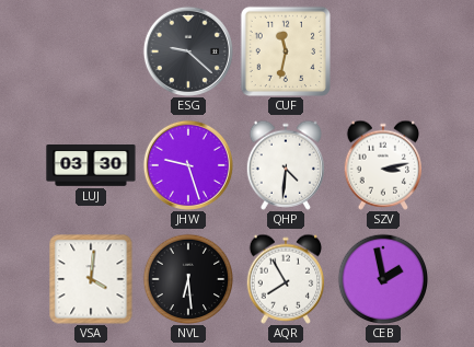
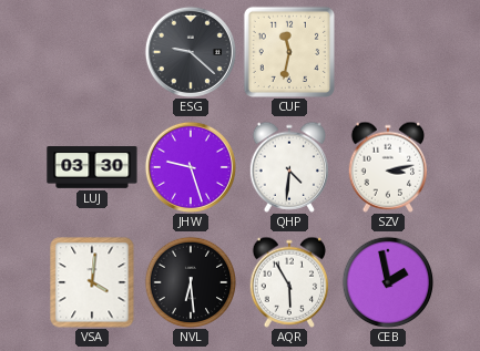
AQR: 7:55 -> 5:55 (288, 282)
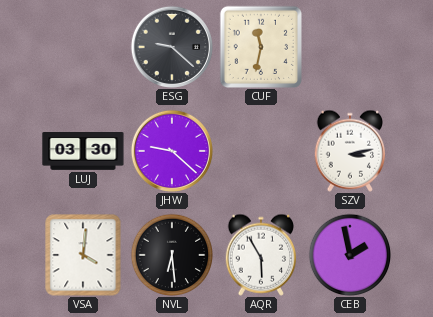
JHW: 9:27 -> 9:22 (172, 151)
QHP: 4:31 -> none (288, 167)
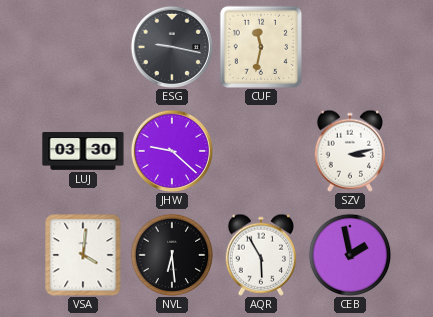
ESG: 9:22 -> 9:17 (172, 47)
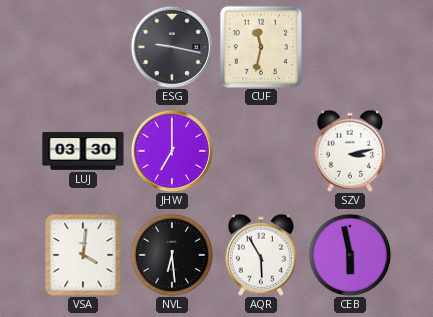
JHW: 9:22 -> 7:00 (172, 151)
CEB: 1:58 -> 5:58 (350, 255)
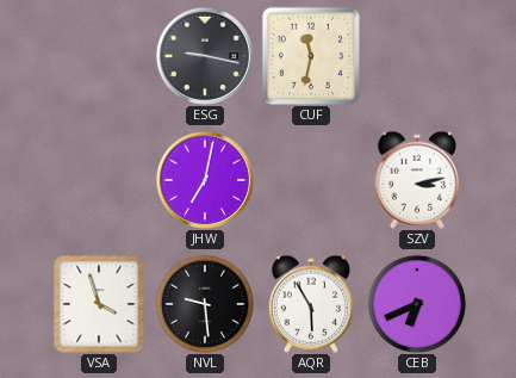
LUJ: 03:30 -> none (83, 152)
JHW: 7:00 -> 7:02 (205, 180)
VSA: 4:01 -> 3:57 (99, 304)
NVL: 6:29 -> 9:29 (205, 304)
CEB: 5:58 -> 6:41 (417, 304)
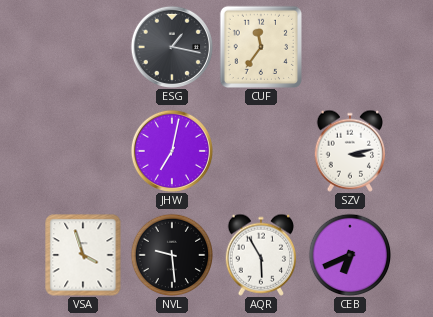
ESG: 9:17 -> 1:17 (172, 47)
CUF: 11:32 -> 11:36 (260, 46)
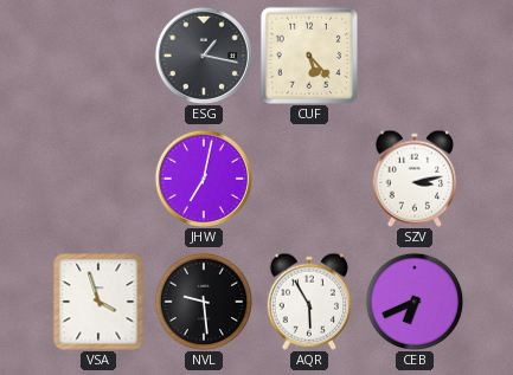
CUF: 11:36 -> 5:23 (308, 54)
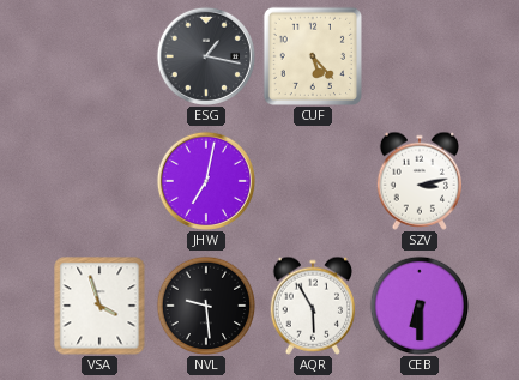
CEB: 6:41 -> 6:30 (420, 306)
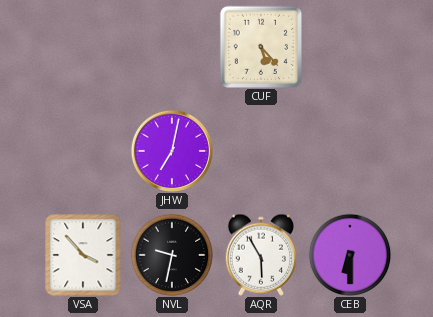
ESG: 1:17 -> none (206, 56)
SZV: 3:13 -> none (418, 181)
VSA: 3:57 -> 3:53 (83, 255)
NVL: 9:29 -> 9:32 (172, 255)
